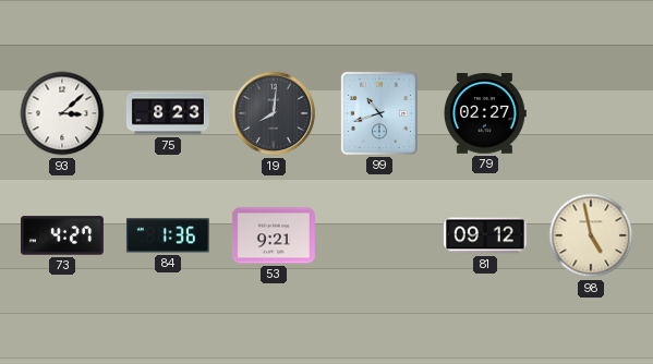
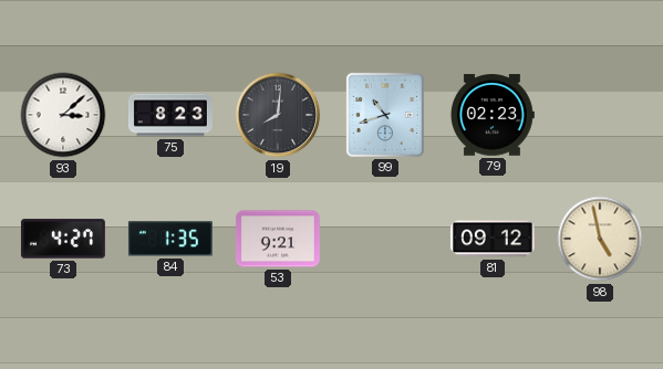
79: 02:27 -> 02:23 (491, 115)
84: 1:36 -> 1:35 (170, 239)
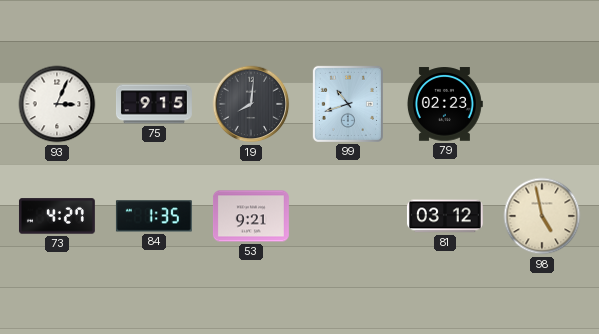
93: 3:08 -> 3:04 (57, 104)
75: 8:23 -> 9:15 (155, 104)
81: 09:12 -> 03:12 (445, 216)
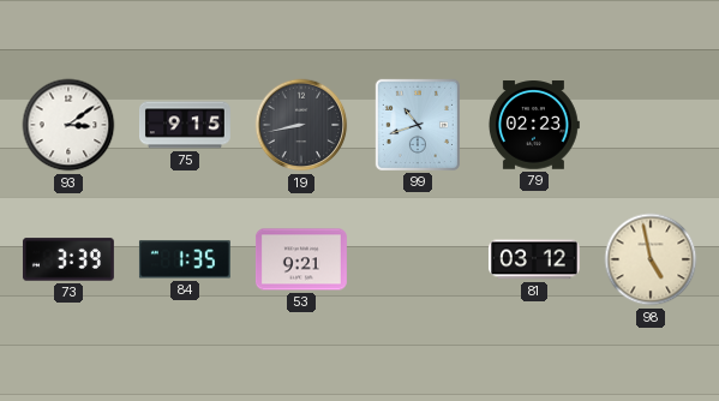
93: 3:04 -> 3:09 (68, 125)
19: 8:01 -> 8:43 (301, 125)
73: 4:27 -> 3:39 (68, 259)
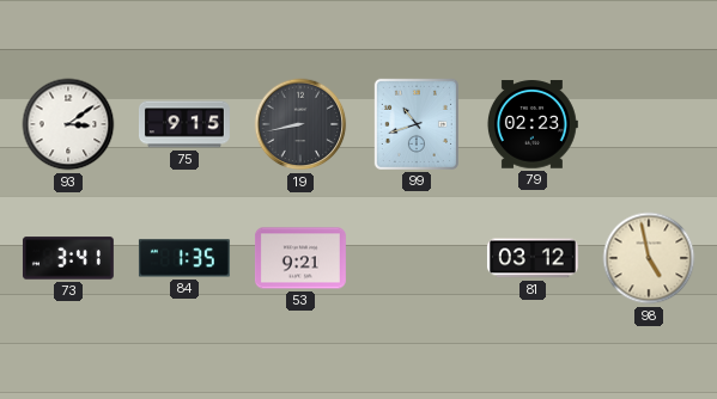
73: 3:39 -> 3:41 (68, 258)
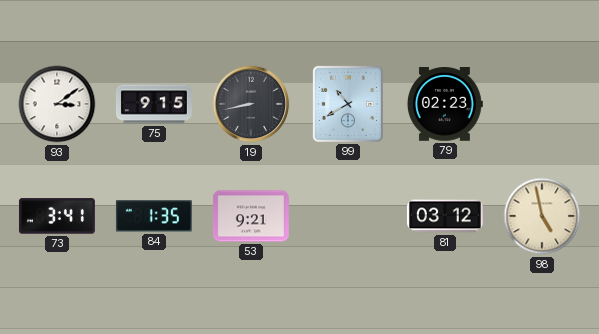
99: 10:42 -> 10:40 (348, 104)
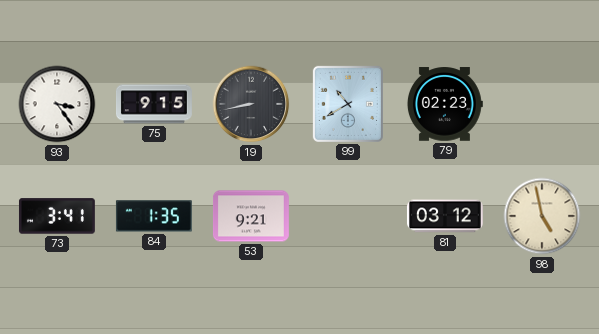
93: 3:09 -> 3:24 (57, 104)
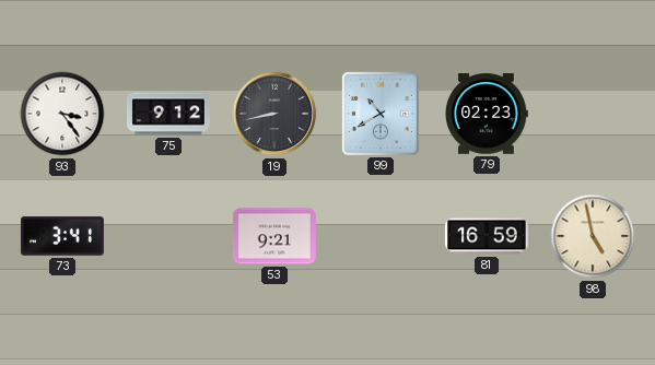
75: 9:15 -> 9:12 (169, 114)
84: 1:35 -> none (154, 216)
81: 03:12 -> 16:59 (487, 236)
